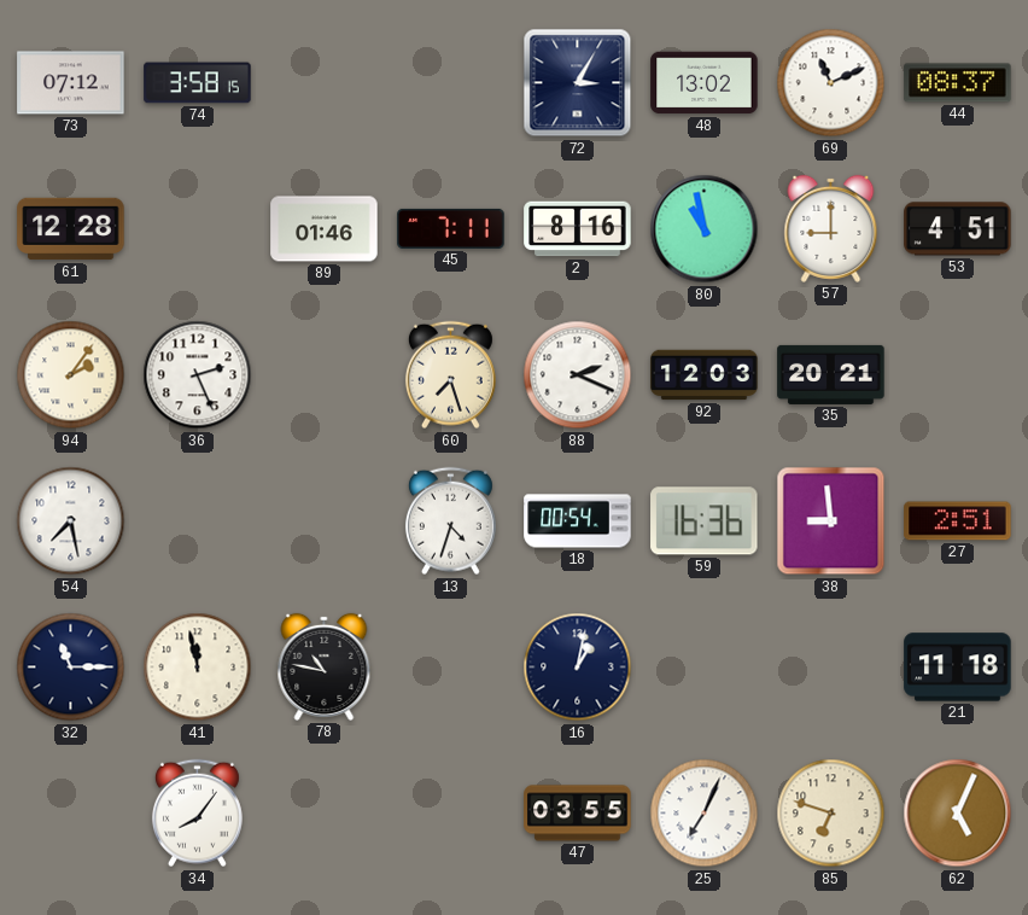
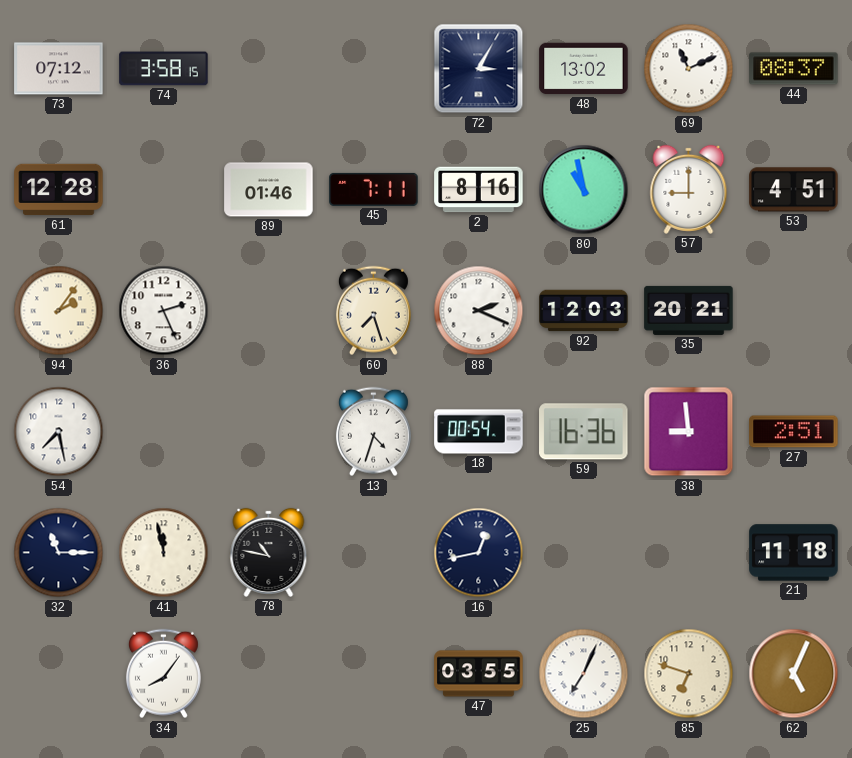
16: 1:02 -> 12:43 (479, 553)
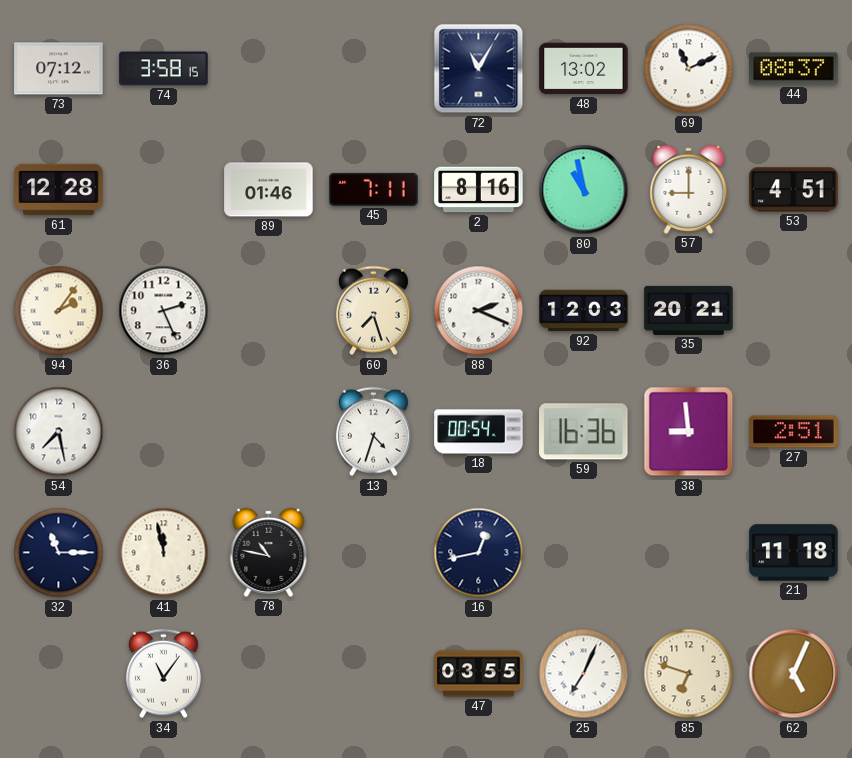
72: 3:05 -> 11:05 (479, 69)
34: 8:06 -> 11:06 (163, 674)
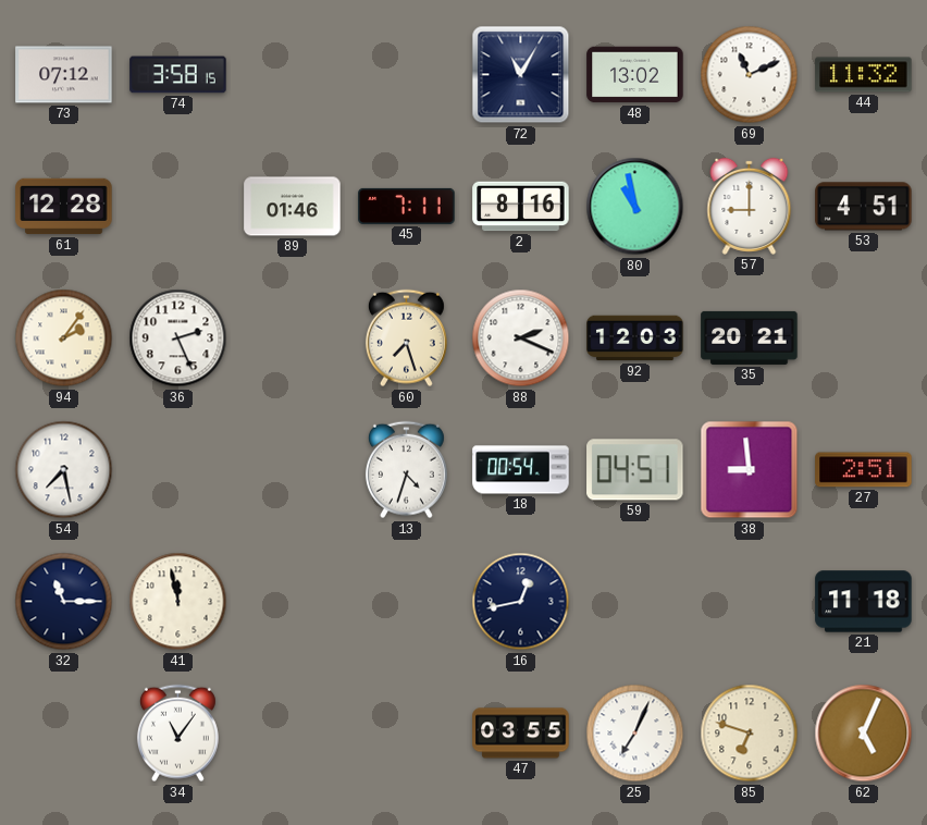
44: 08:37 -> 11:32 (864, 75)
59: 16:36 -> 04:51 (635, 470)
78: 10:47 -> none (269, 552)
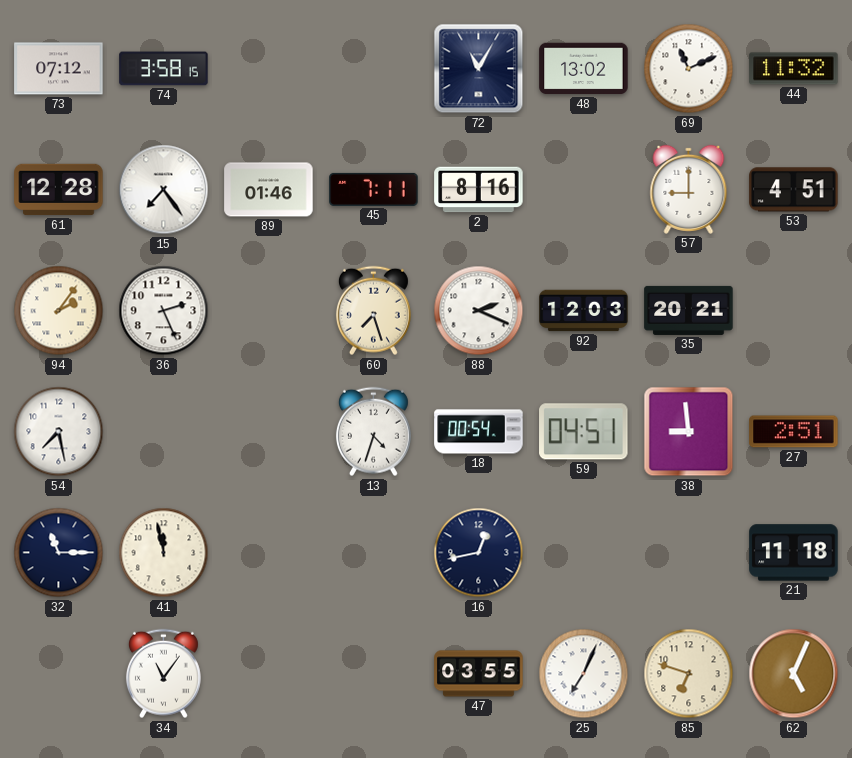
15: none -> 7:24 (164, 190)
80: 10:58 -> none (635, 207)
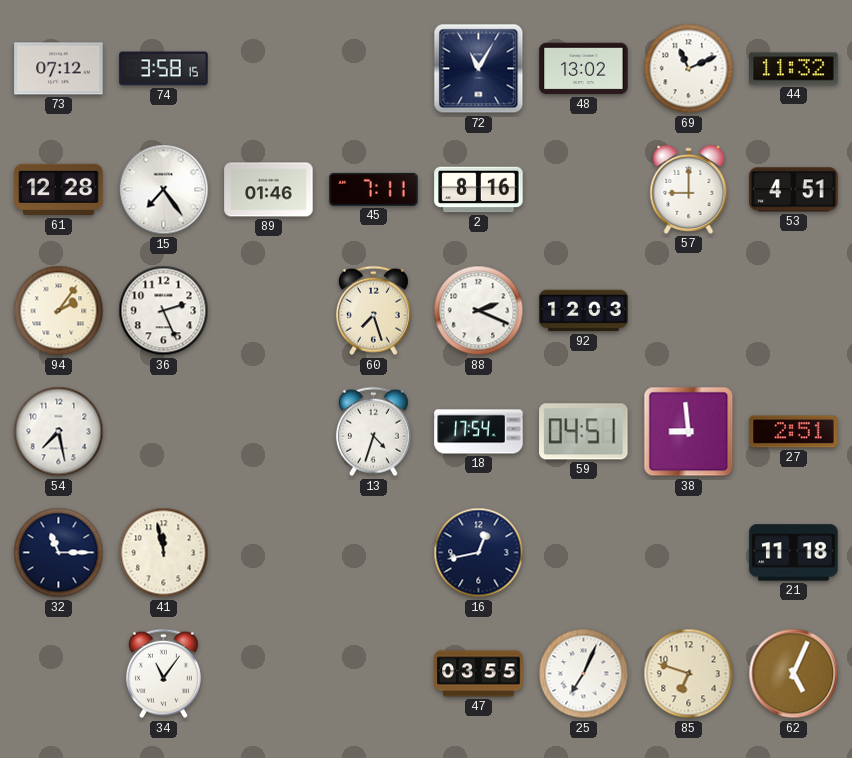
35: 20:21 -> none (689, 310)
18: 00:54 -> 17:54 (479, 432)
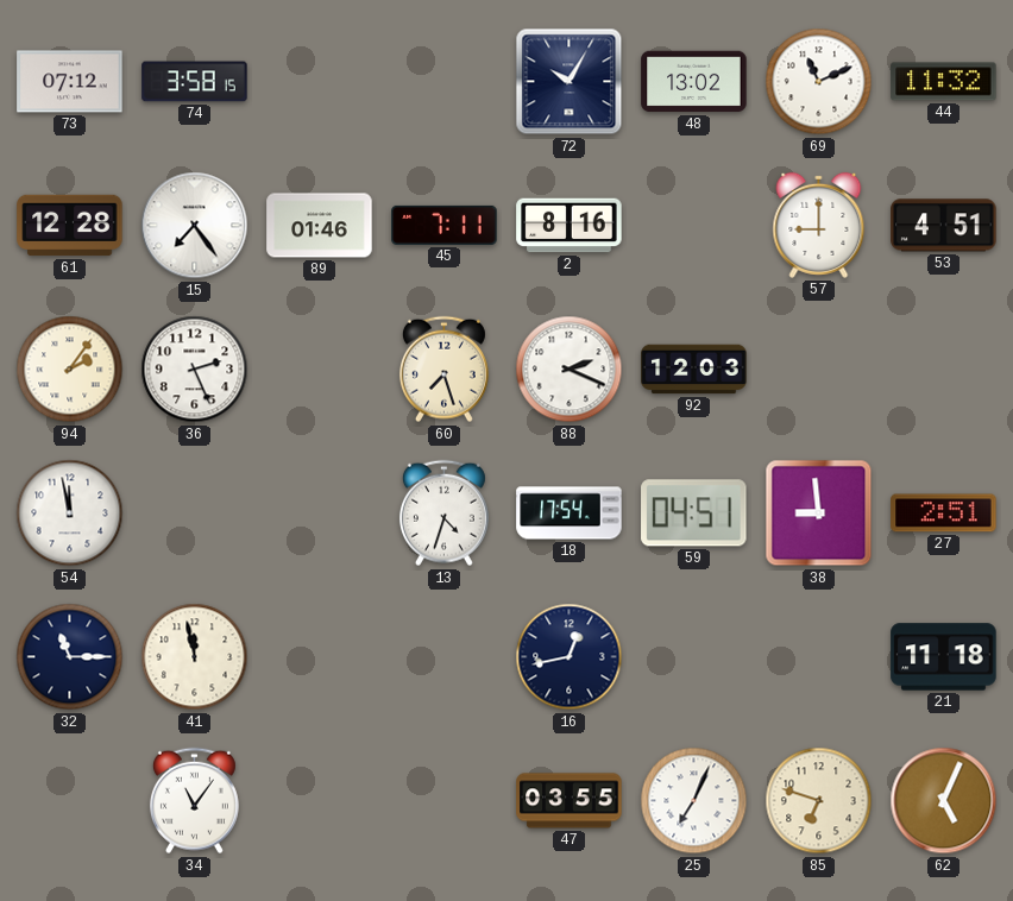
72: 11:05 -> 10:05 (570, 82)
54: 7:28 -> 11:58 (70, 513)
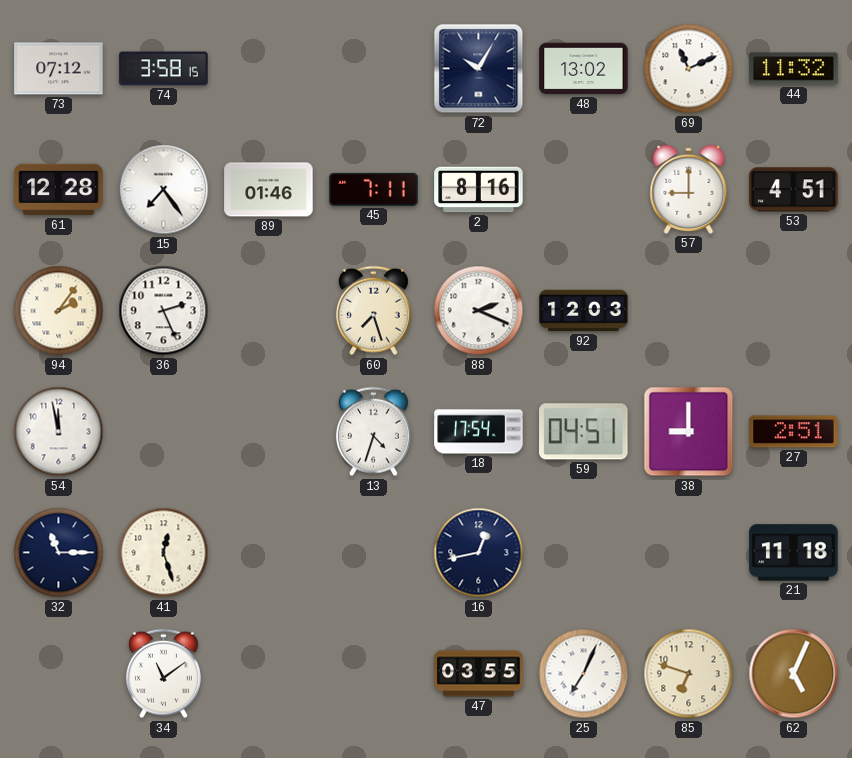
38: 8:59 -> 9:00 (689, 432)
41: 11:58 -> 12:27 (164, 553)
34: 11:06 -> 11:09 (163, 674)
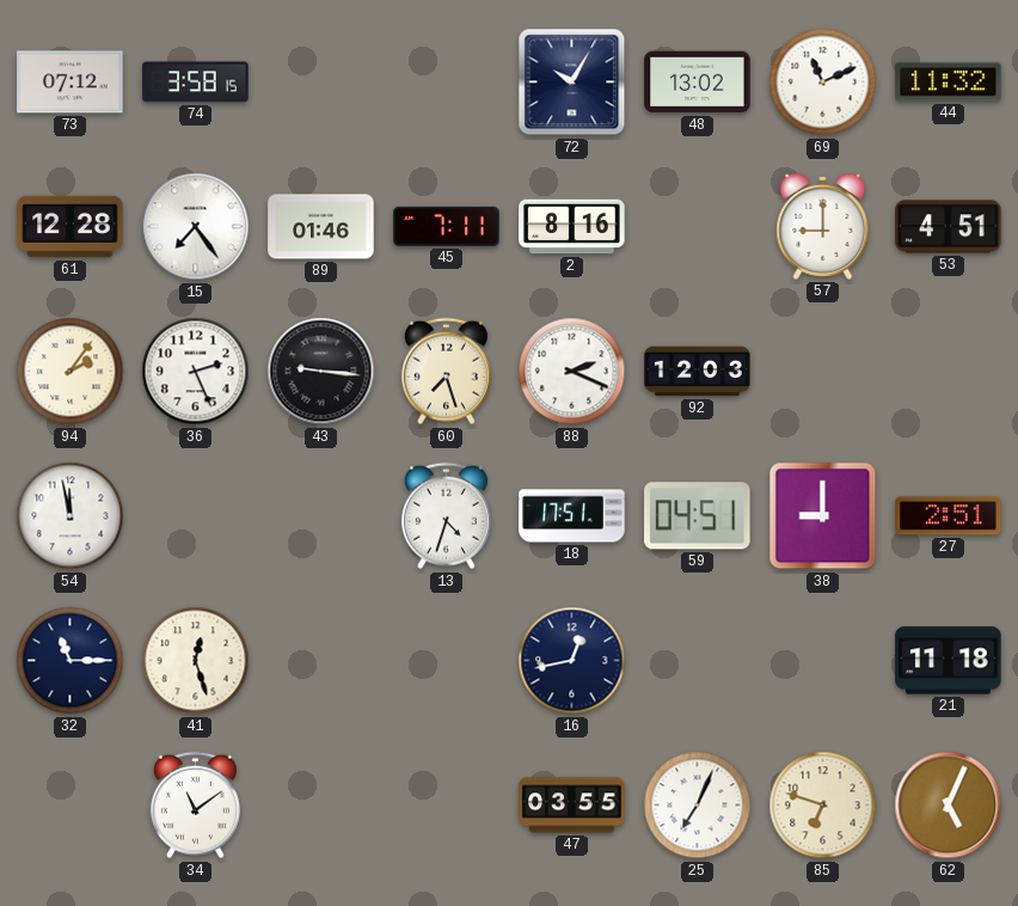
43: none -> 9:16 (321, 372)
18: 17:54 -> 17:51 (572, 516)
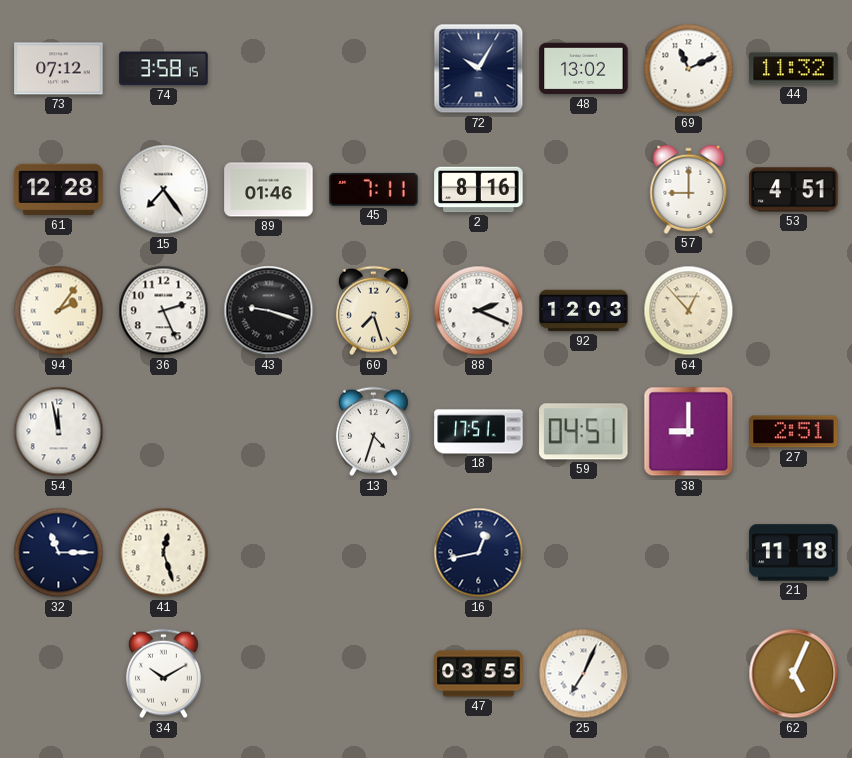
43: 9:16 -> 9:18 (269, 311)
64: none -> 12:53 (689, 311)
34: 11:09 -> 10:10 (163, 674)
85: 6:48 -> none (823, 806)
